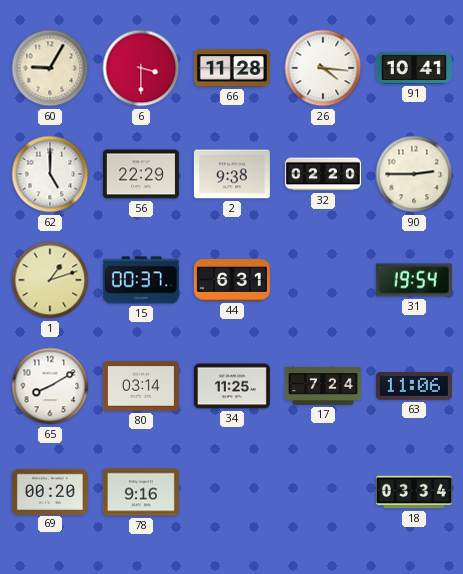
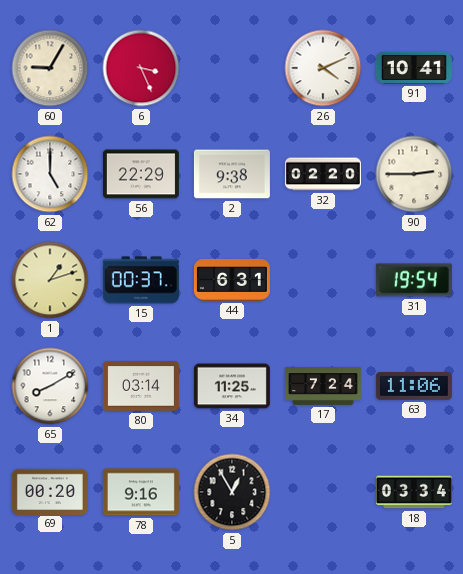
6: 3:30 -> 3:26 (141, 68)
66: 11:28 -> none (232, 68)
26: 4:16 -> 4:11 (323, 68)
5: none -> 12:55 (232, 492)
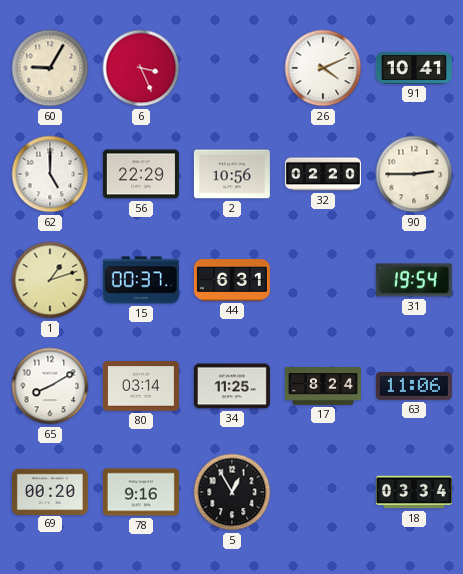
2: 9:38 -> 10:56 (232, 174)
17: 7:24 -> 8:24 (323, 387)
